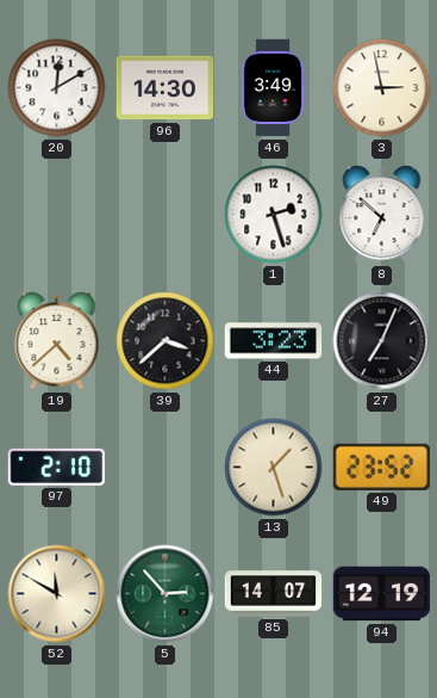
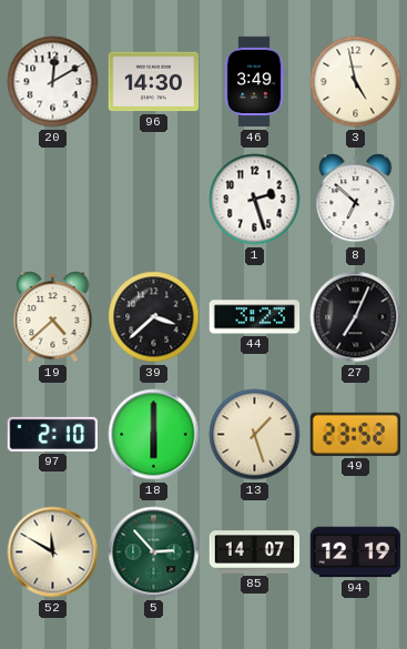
3: 2:58 -> 4:58 (356, 82)
18: none -> 6:00 (154, 435)
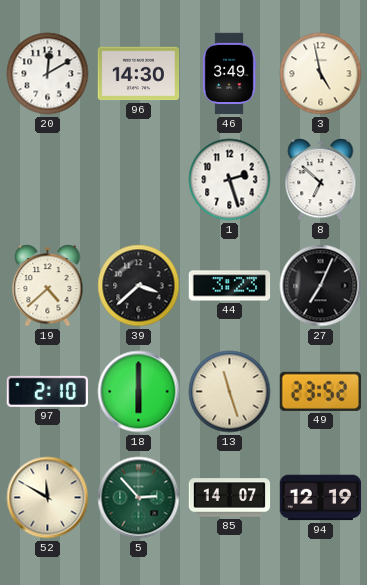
13: 1:27 -> 11:27 (230, 392)
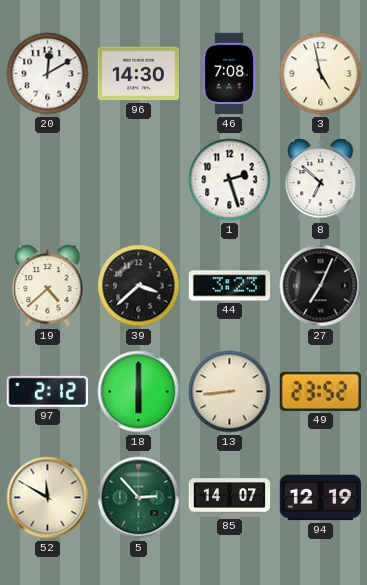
46: 3:49 -> 7:08 (229, 74)
97: 2:10 -> 2:12 (47, 391)
13: 11:27 -> 8:44 (230, 392)
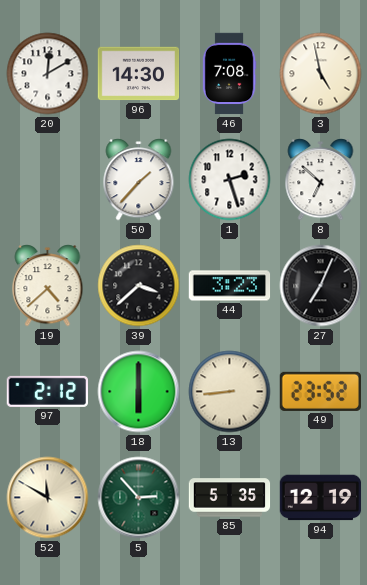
50: none -> 1:37 (139, 180)
85: 14:07 -> 5:35 (230, 498)
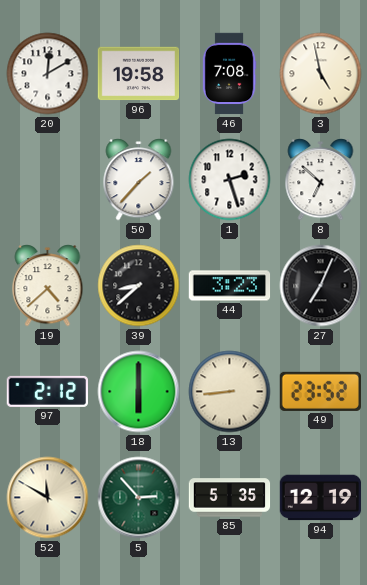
96: 14:30 -> 19:58 (139, 74)
39: 3:38 -> 8:38 (139, 286)
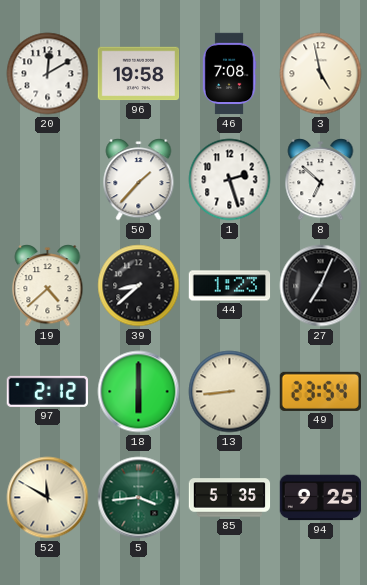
44: 3:23 -> 1:23 (230, 286)
49: 23:52 -> 23:54 (320, 391)
5: 2:53 -> 3:44 (139, 498)
94: 12:19 -> 9:25 (321, 498)
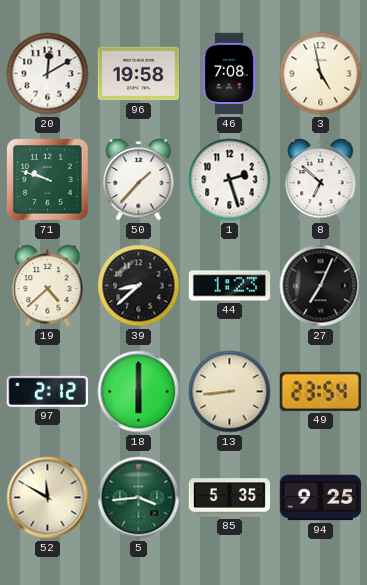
71: none -> 9:48 (48, 180)
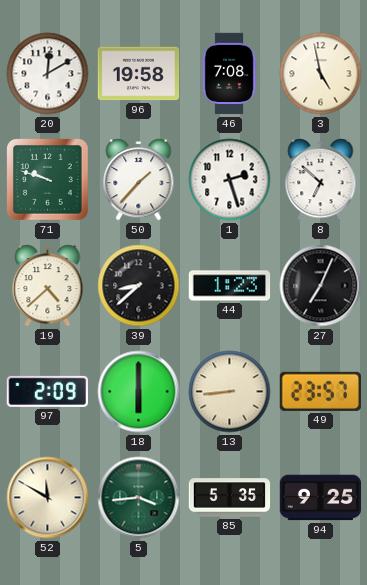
97: 2:12 -> 2:09 (47, 391)
49: 23:54 -> 23:57 (320, 391)
